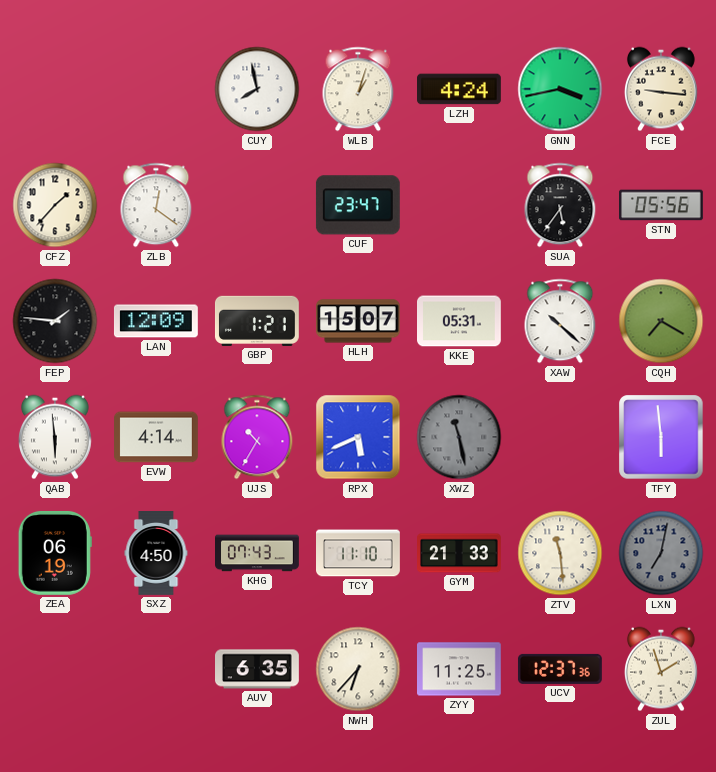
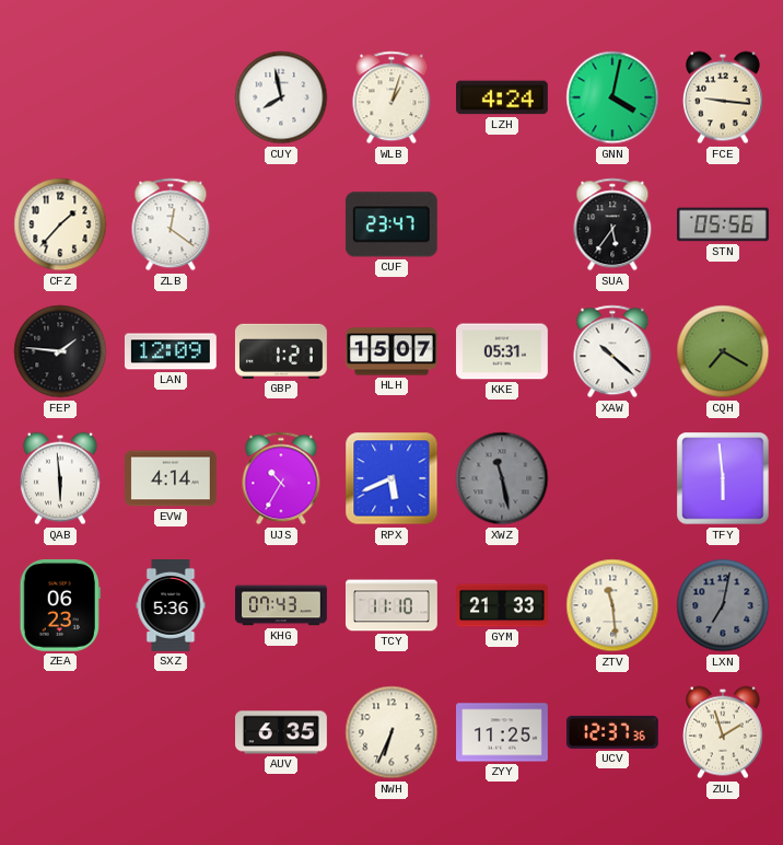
GNN: 3:43 -> 4:02 (612, 97)
ZEA: 06:19 -> 06:23 (60, 605)
SXZ: 4:50 -> 5:36 (171, 606)
NWH: 6:37 -> 6:34 (391, 732)
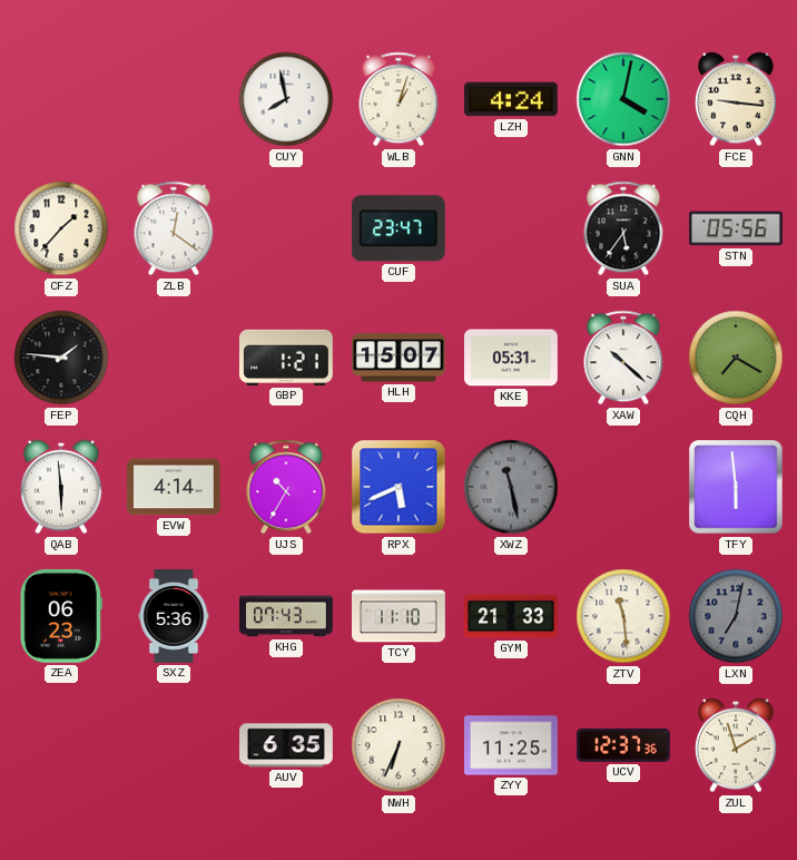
LAN: 12:09 -> none (171, 351)
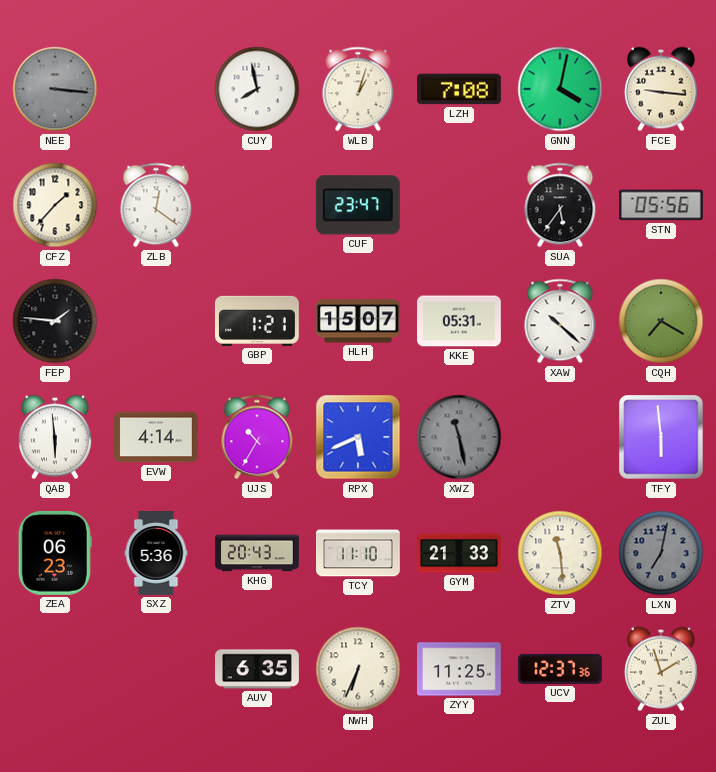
NEE: none -> 3:16 (55, 89)
LZH: 4:24 -> 7:08 (460, 89)
KHG: 07:43 -> 20:43 (258, 553)
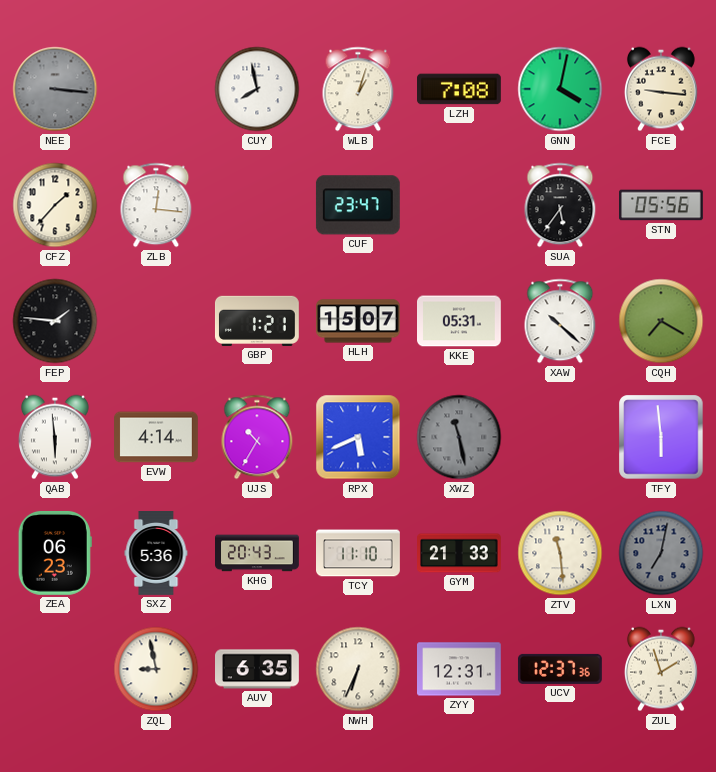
ZLB: 12:21 -> 12:16 (156, 205)
ZQL: none -> 8:58 (156, 669)
ZYY: 11:25 -> 12:31 (460, 669)
